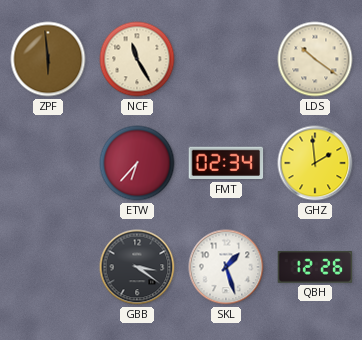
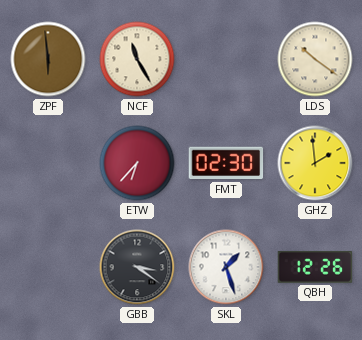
FMT: 02:34 -> 02:30 (226, 163)
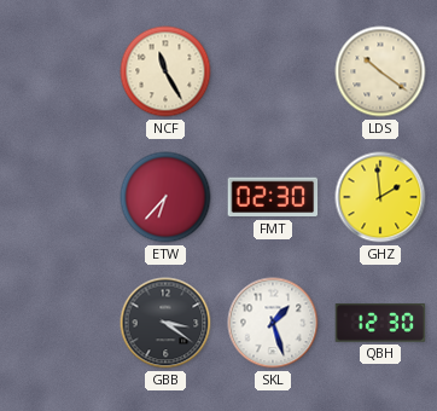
ZPF: 5:59 -> none (48, 59)
QBH: 12:26 -> 12:30 (380, 323)
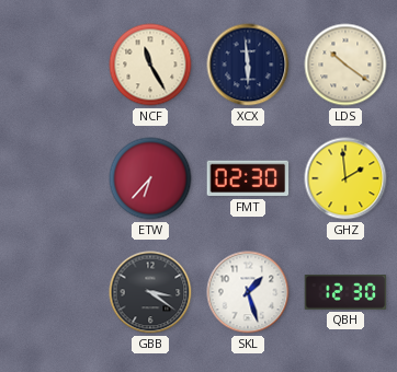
XCX: none -> 5:59 (248, 65)
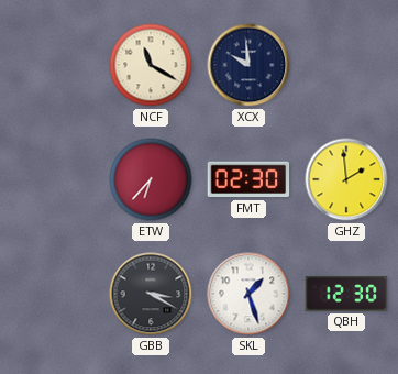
NCF: 11:25 -> 11:20 (151, 65)
XCX: 5:59 -> 9:59 (248, 65)
LDS: 10:21 -> none (345, 65)
GBB: 3:21 -> 3:20 (151, 294)
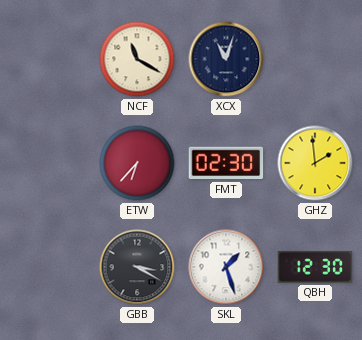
XCX: 9:59 -> 11:03 (226, 59)
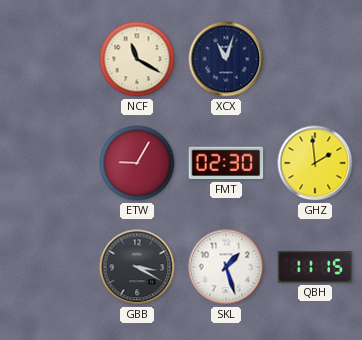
ETW: 6:37 -> 9:05 (137, 163)
QBH: 12:30 -> 11:15 (315, 267)
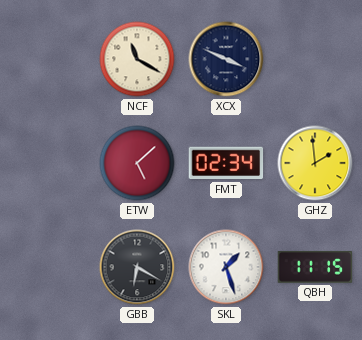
XCX: 11:03 -> 3:49 (226, 59)
ETW: 9:05 -> 5:08 (137, 163)
FMT: 02:30 -> 02:34 (226, 163)
GBB: 3:20 -> 6:20 (137, 267)
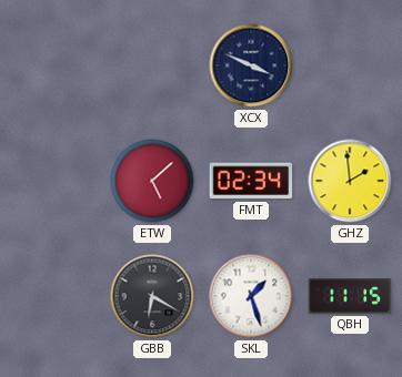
NCF: 11:20 -> none (137, 59)
